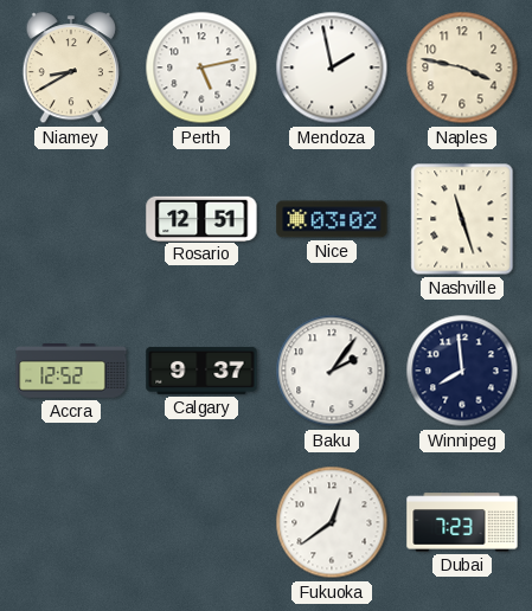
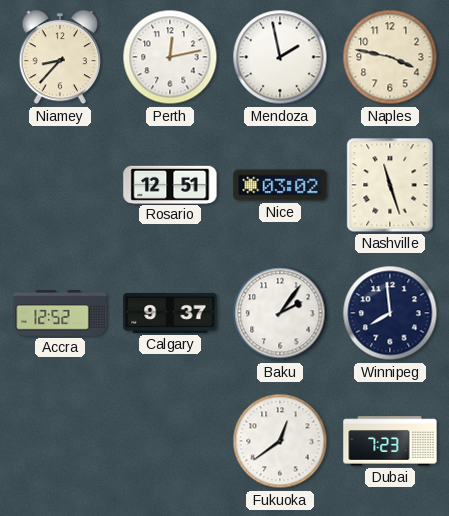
Niamey: 8:40 -> 8:37 (60, 58)
Perth: 5:13 -> 12:13 (170, 57)
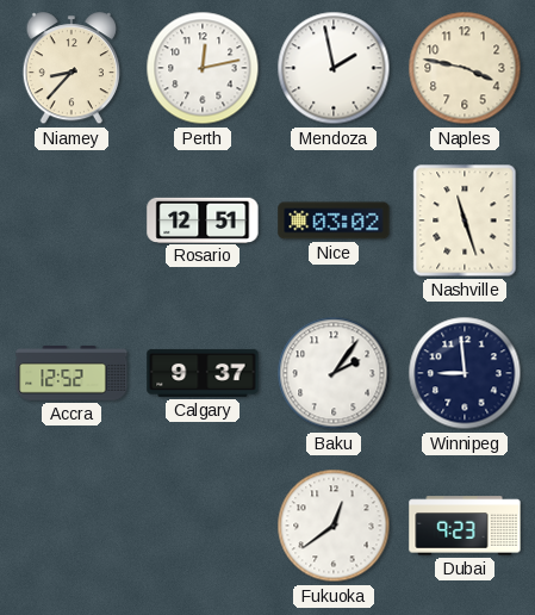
Winnipeg: 7:59 -> 8:59 (465, 373)
Dubai: 7:23 -> 9:23 (465, 526)
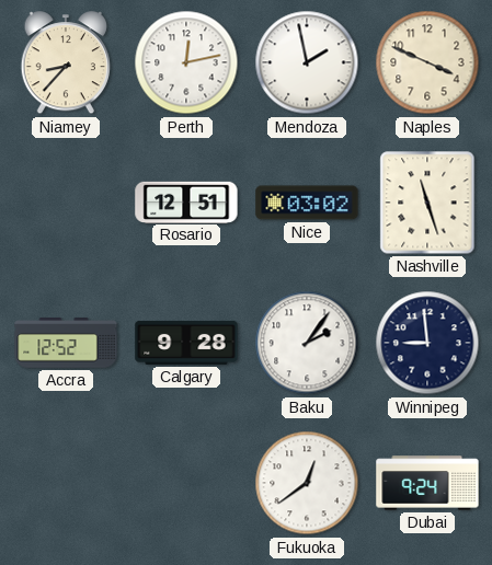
Naples: 3:47 -> 3:49 (427, 62)
Calgary: 9:37 -> 9:28 (186, 343)
Dubai: 9:23 -> 9:24 (427, 483)
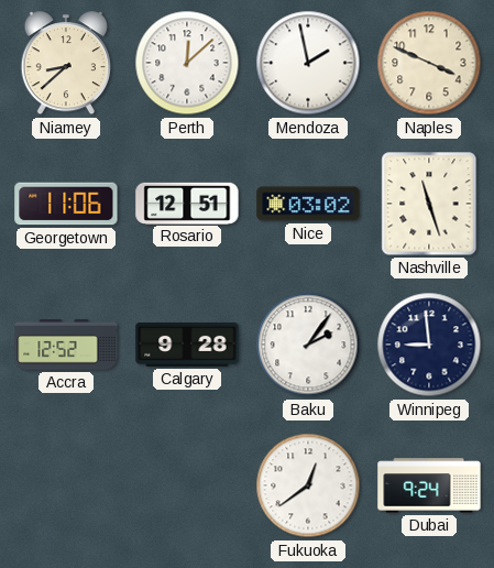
Niamey: 8:37 -> 8:38 (66, 64)
Perth: 12:13 -> 12:08 (187, 63)
Georgetown: none -> 11:06 (66, 204)
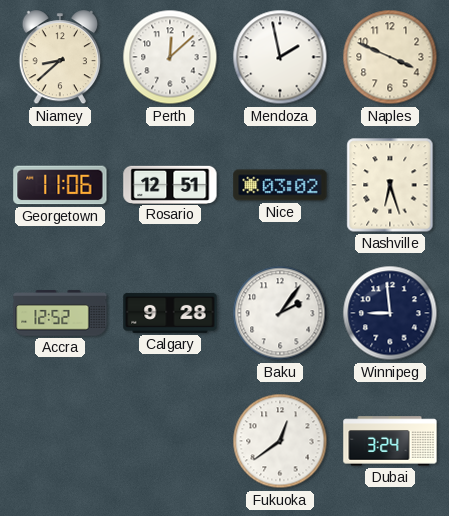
Nashville: 11:27 -> 6:27 (390, 185)
Dubai: 9:24 -> 3:24 (390, 441)
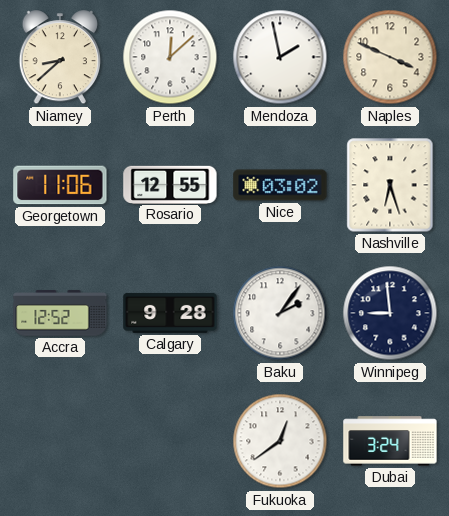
Rosario: 12:51 -> 12:55 (170, 184)
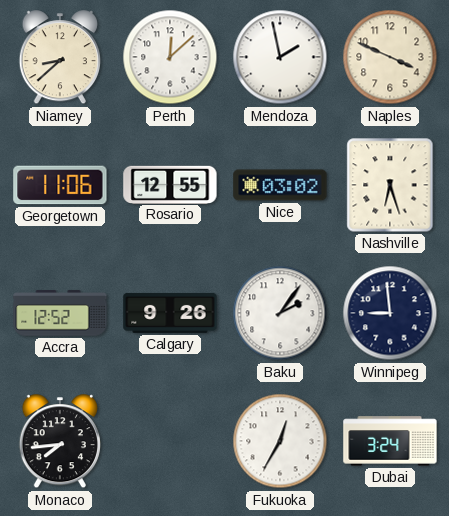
Calgary: 9:28 -> 9:26 (170, 313)
Monaco: none -> 7:44 (60, 442)
Fukuoka: 12:39 -> 12:35 (280, 441)
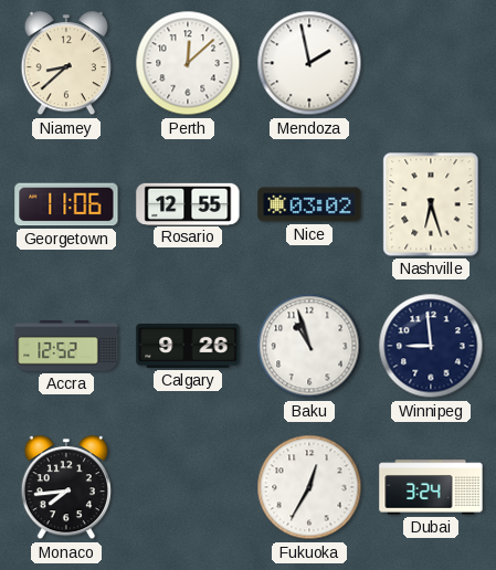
Naples: 3:49 -> none (390, 57)
Baku: 2:06 -> 10:57 (309, 346)
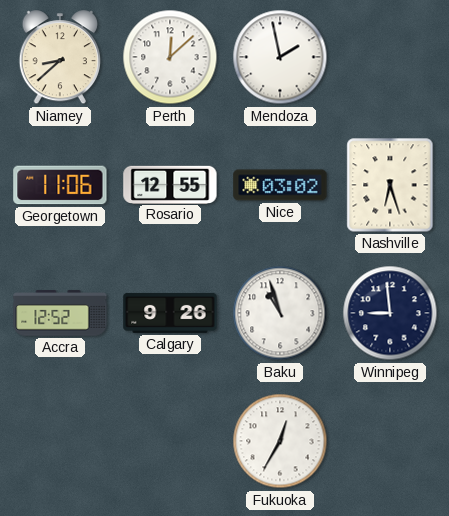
Monaco: 7:44 -> none (66, 488)
Dubai: 3:24 -> none (431, 487)
